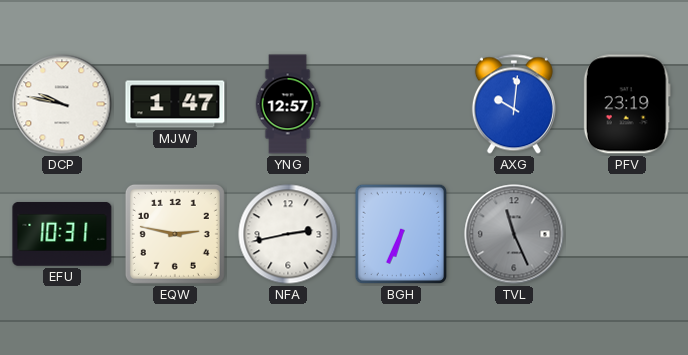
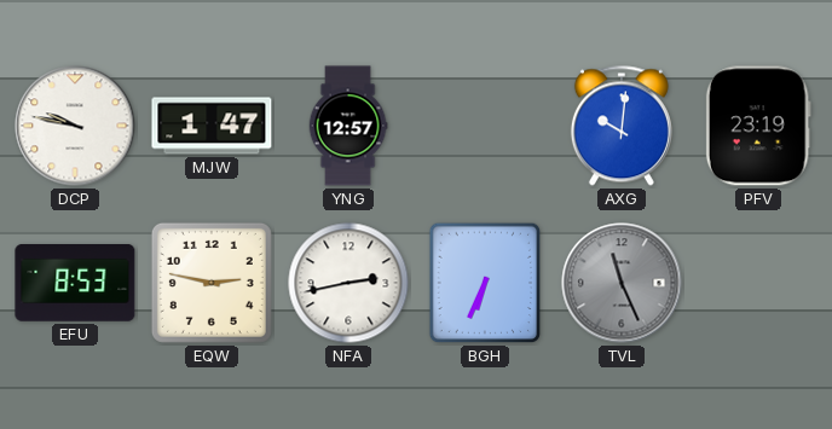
EFU: 10:31 -> 8:53 (75, 284)
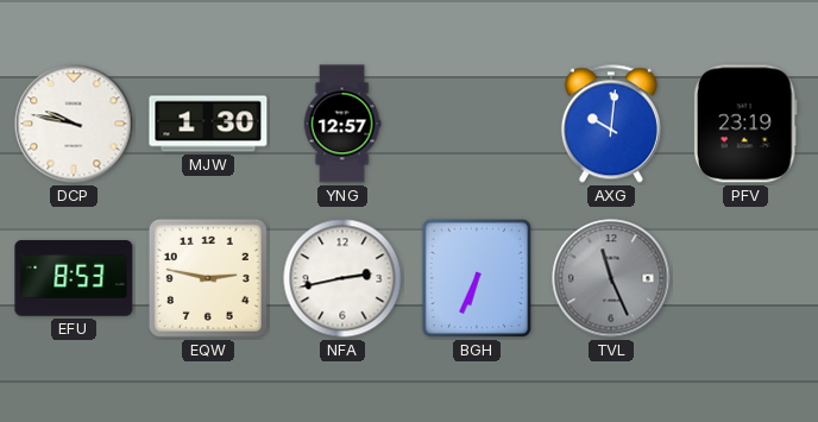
MJW: 1:47 -> 1:30 (208, 124)
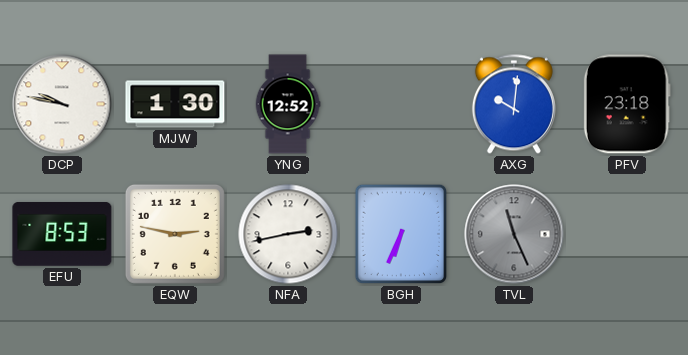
YNG: 12:57 -> 12:52 (288, 104)
PFV: 23:19 -> 23:18 (627, 104)
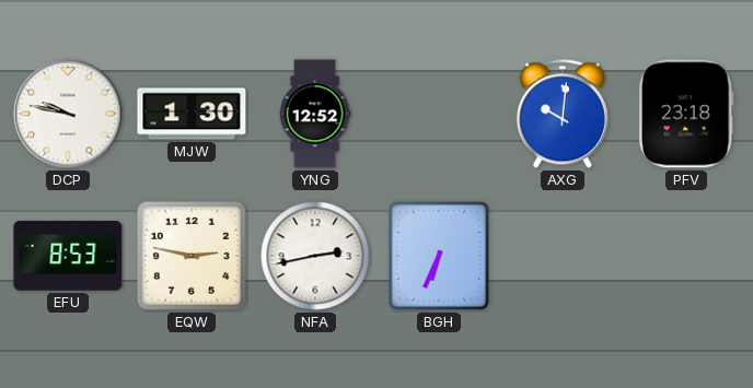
TVL: 11:26 -> none (514, 234)
